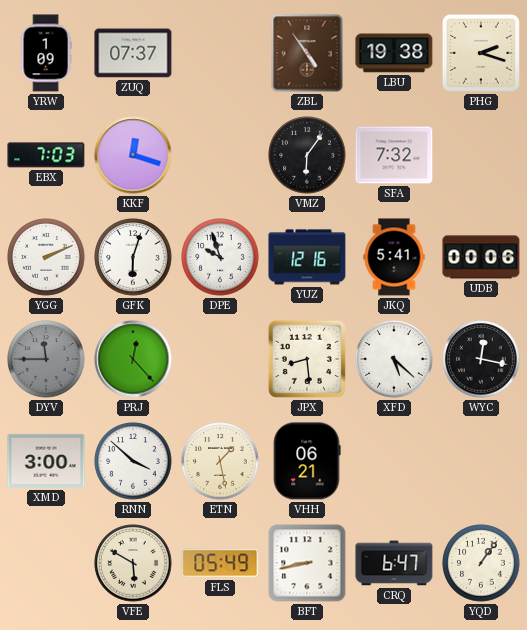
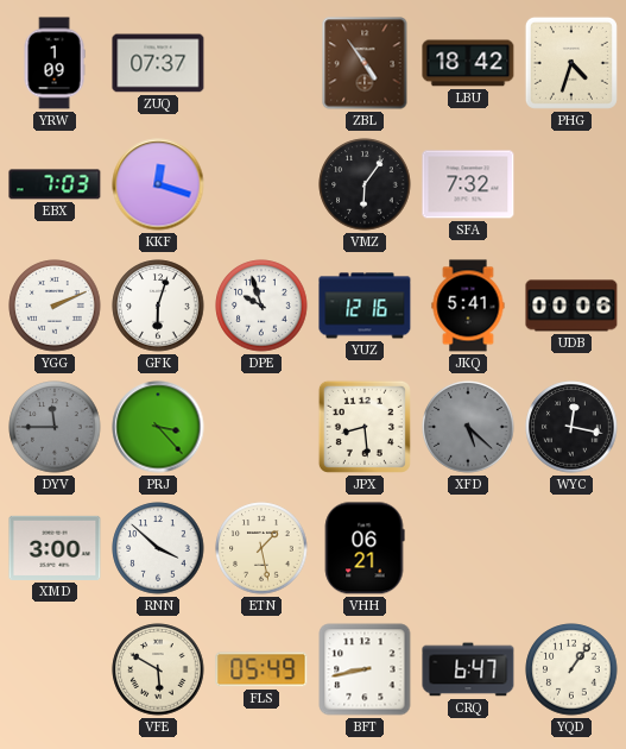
LBU: 19:38 -> 18:42 (468, 63)
PHG: 2:18 -> 4:33 (571, 63)
PRJ: 12:23 -> 3:23 (158, 427)
XFD dial: white -> grey (468, 427)
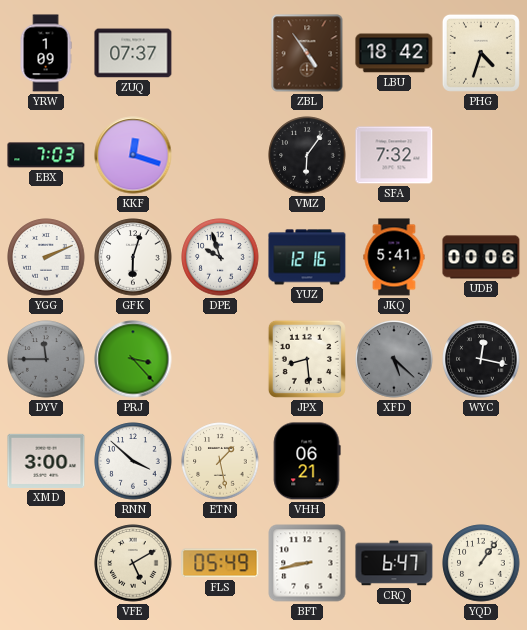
VFE: 5:50 -> 5:10 (133, 563)
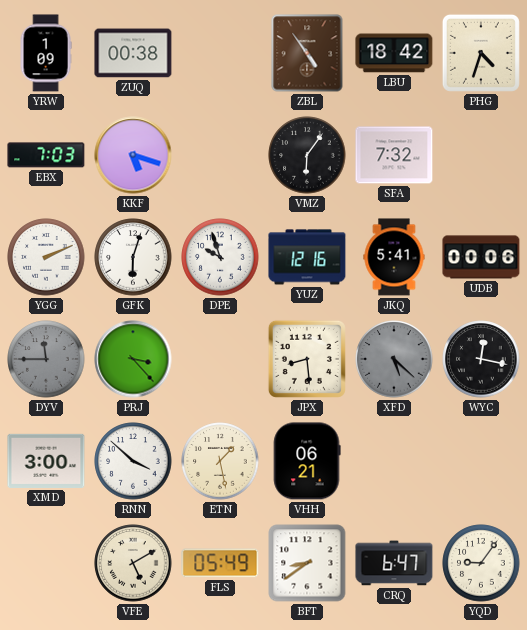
ZUQ: 07:37 -> 00:38 (133, 53)
KKF: 12:18 -> 5:18 (133, 155)
BFT: 8:43 -> 8:39 (307, 563)
YQD: 1:06 -> 9:06 (481, 563)
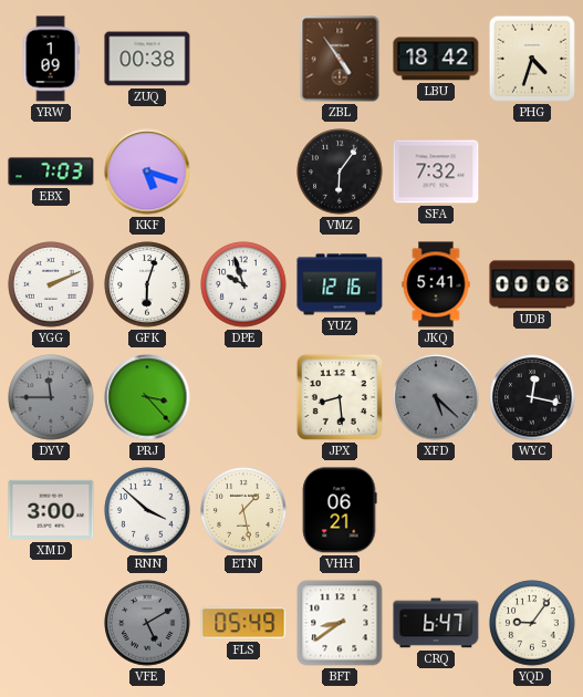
VFE dial: cream -> grey (147, 623)
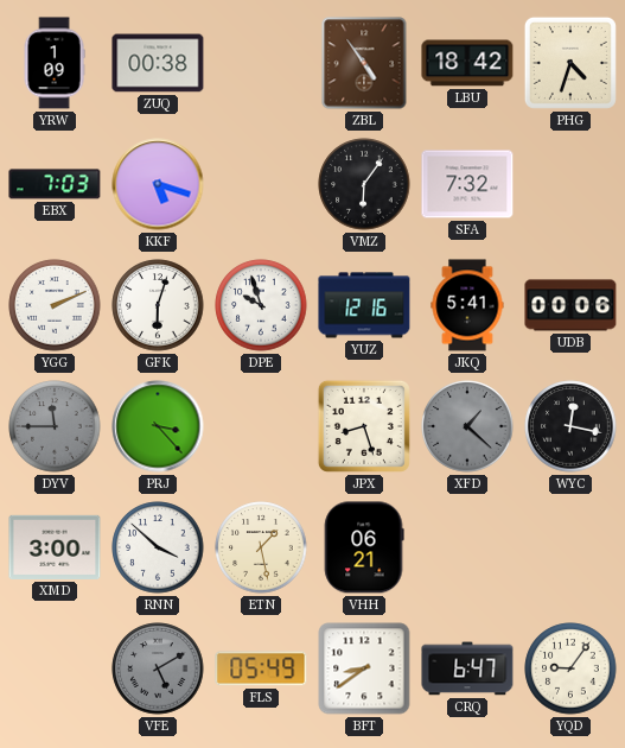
JPX: 8:29 -> 8:27 (364, 426)
XFD: 5:22 -> 1:22 (467, 426)
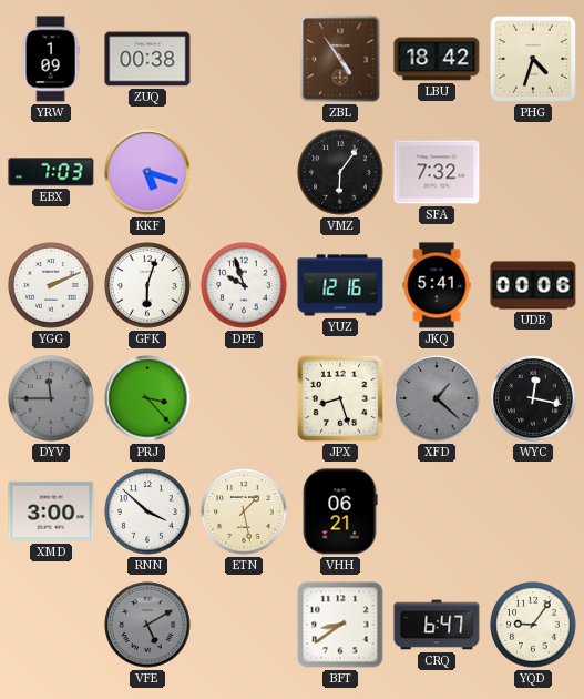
FLS: 05:49 -> none (261, 668)
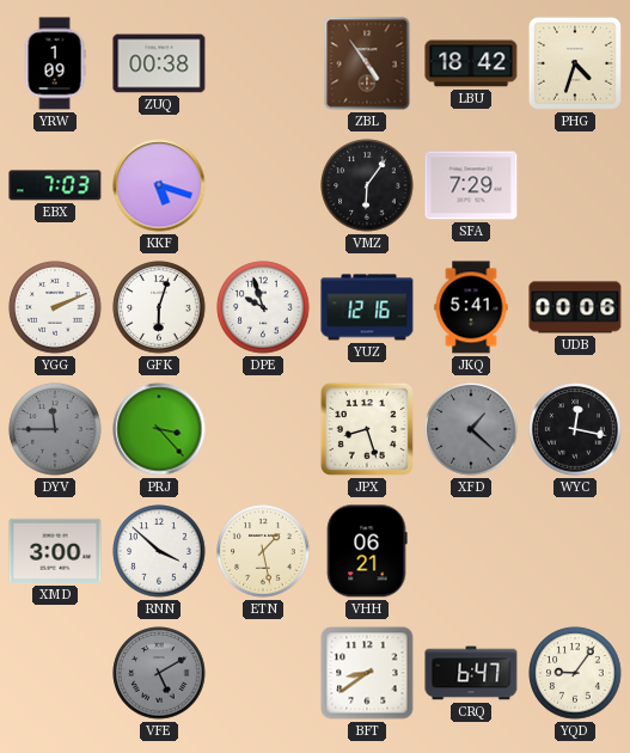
SFA: 7:32 -> 7:29 (471, 185)
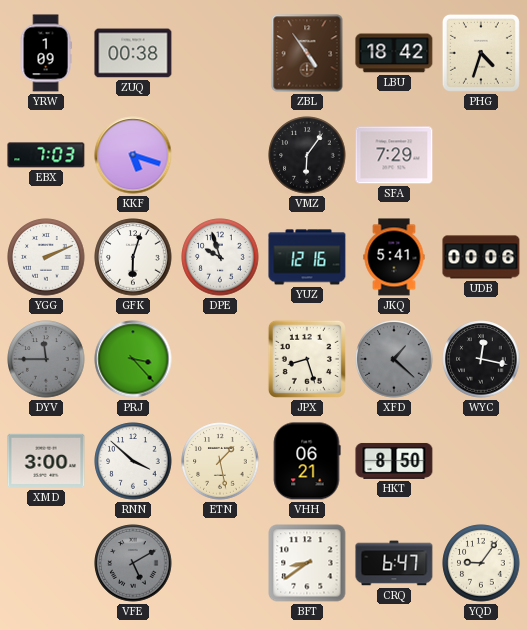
HKT: none -> 8:50 (394, 461)
